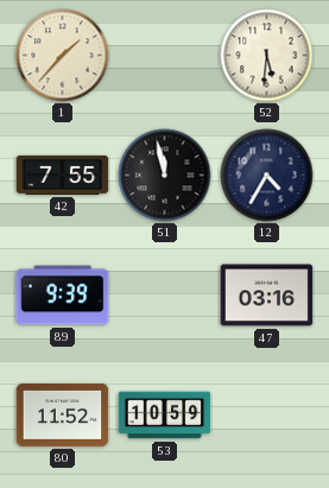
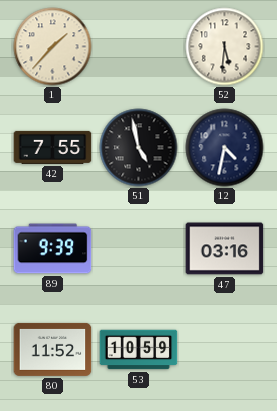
51: 11:58 -> 4:58 (139, 148)
12: 4:35 -> 4:32 (225, 148)
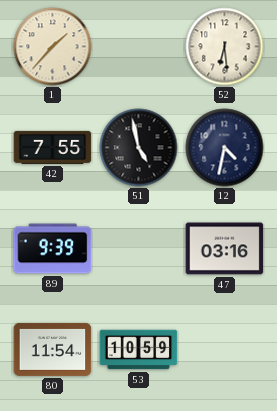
52: 5:31 -> 6:29 (225, 47)
80: 11:52 -> 11:54 (53, 349)
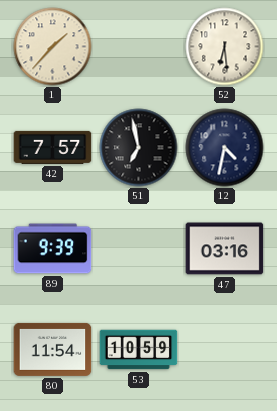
42: 7:55 -> 7:57 (53, 147)
51: 4:58 -> 6:58 (139, 148)
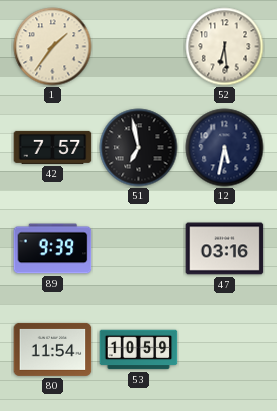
1: 1:37 -> 1:36 (53, 47)
12: 4:32 -> 5:32 (225, 148)
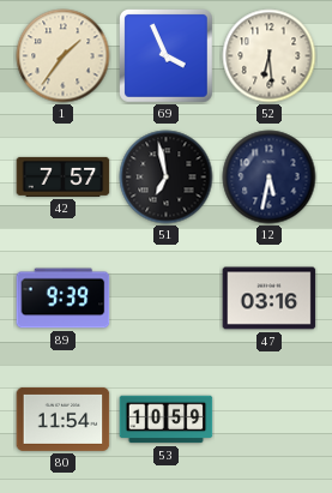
69: none -> 3:56 (167, 56)
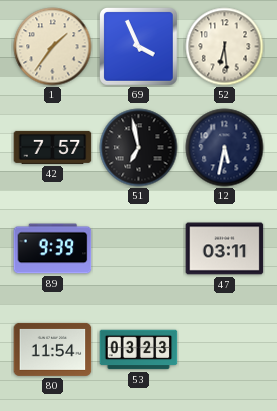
47: 03:16 -> 03:11 (225, 249)
53: 10:59 -> 03:23 (139, 350)
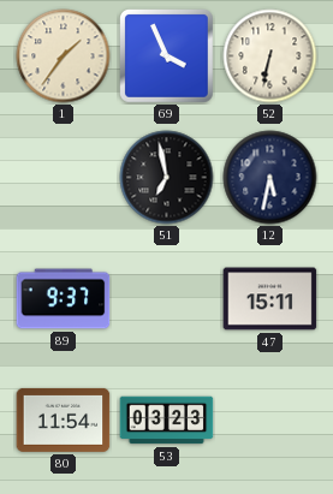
52: 6:29 -> 6:32 (270, 56)
42: 7:57 -> none (53, 147)
89: 9:39 -> 9:37 (64, 299)
47: 03:11 -> 15:11 (270, 299)
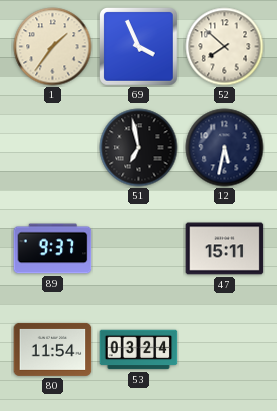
52: 6:32 -> 7:52 (225, 47)
53: 03:23 -> 03:24 (139, 350)
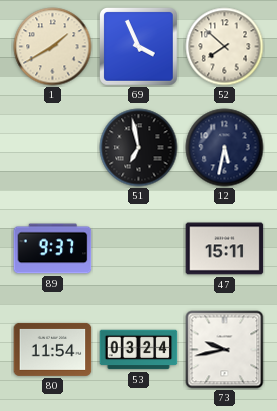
1: 1:36 -> 1:40 (53, 47)
73: none -> 9:43 (225, 350)
